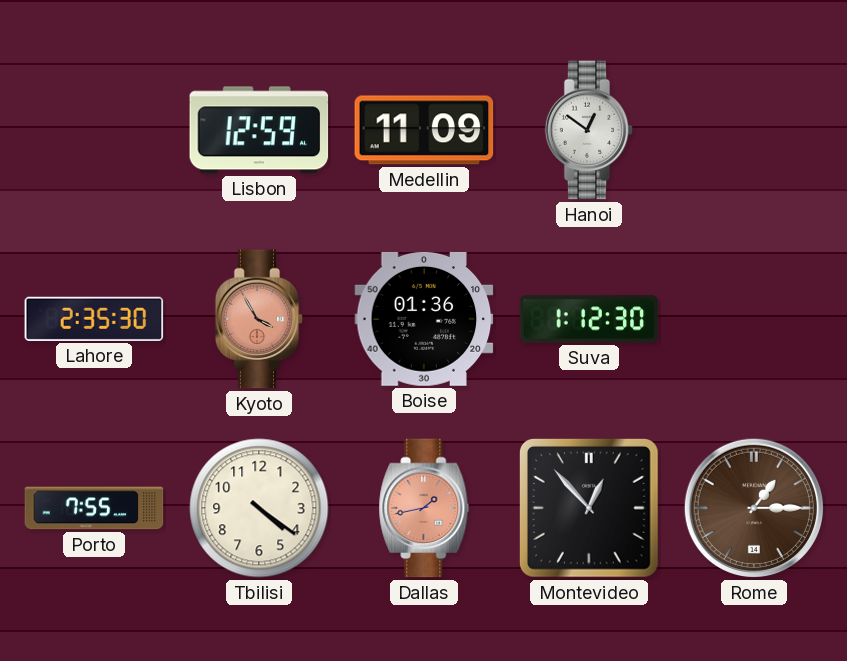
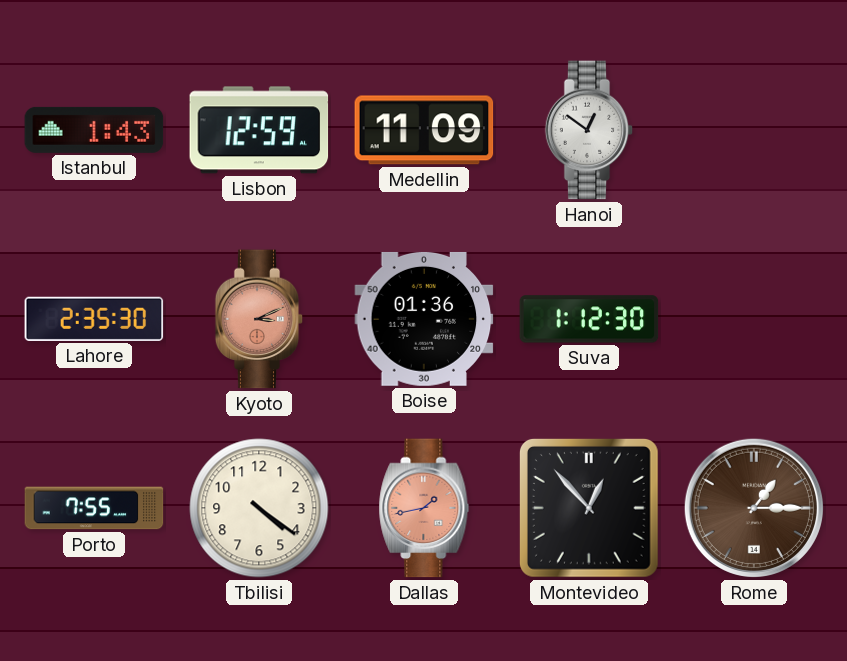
Istanbul: none -> 1:43 (94, 130)
Kyoto: 3:55 -> 3:11 (259, 319)
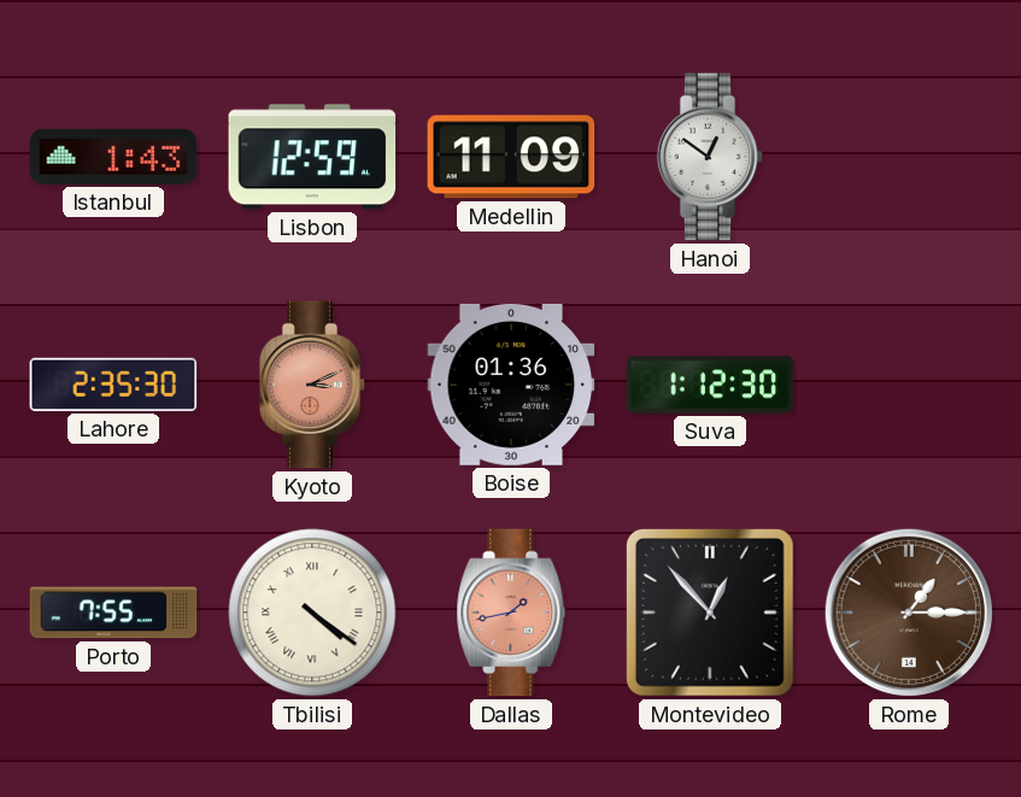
Tbilisi numerals: Arabic -> Roman (312, 613)
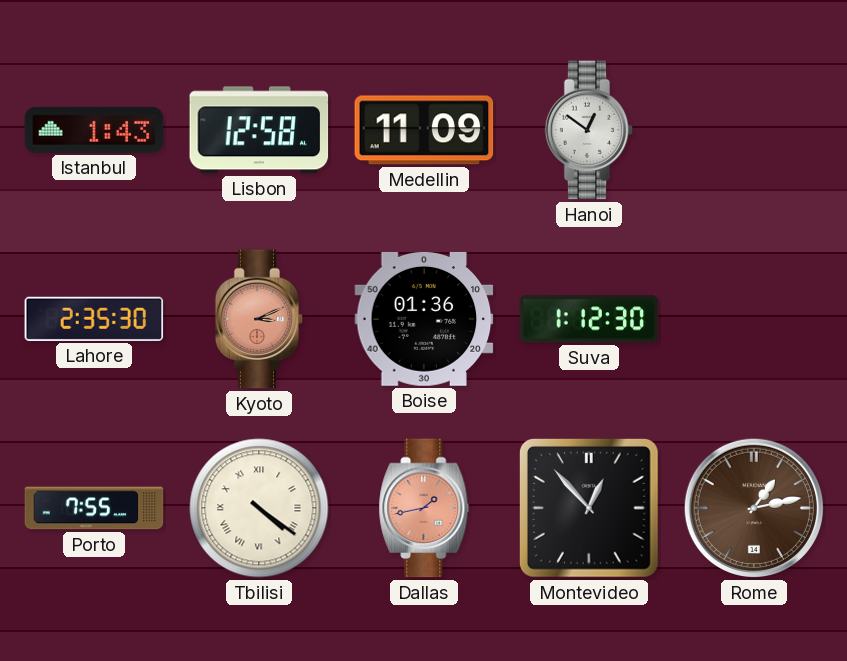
Lisbon: 12:59 -> 12:58 (259, 130)
Rome: 1:15 -> 1:13 (754, 508)
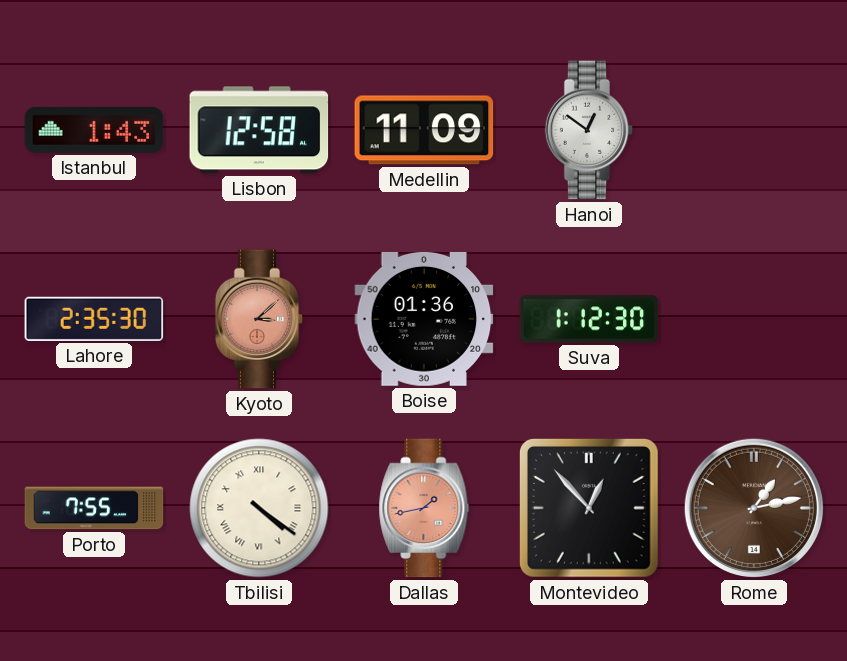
Kyoto: 3:11 -> 3:08 (259, 319)
